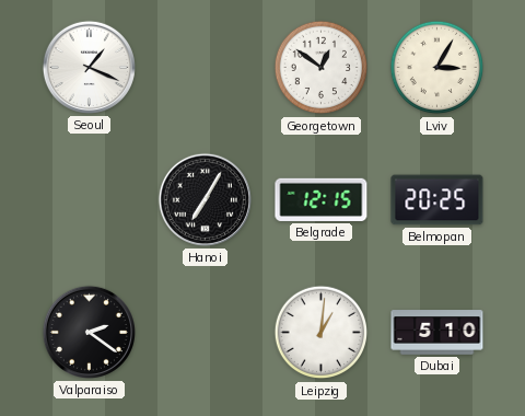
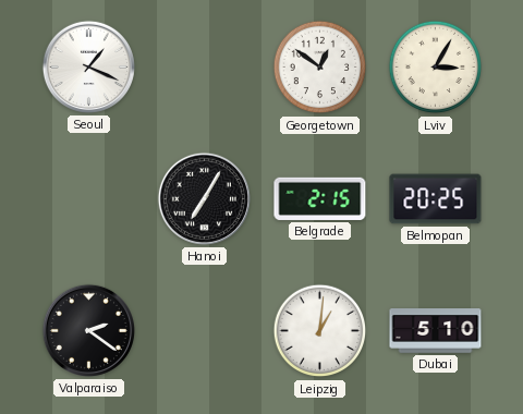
Belgrade: 12:15 -> 2:15 (320, 198)
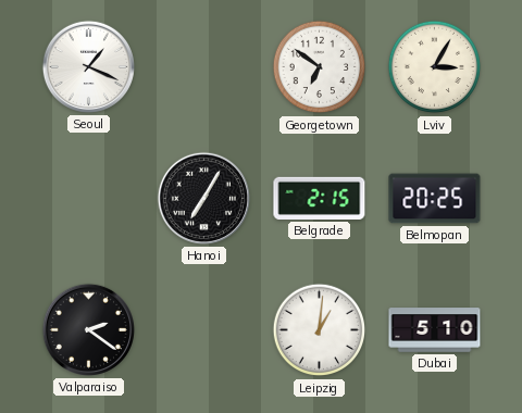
Georgetown: 12:51 -> 6:51 (320, 67)
